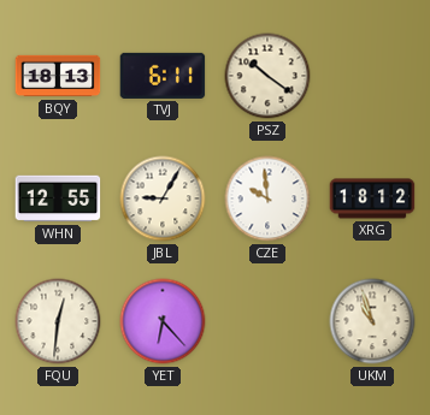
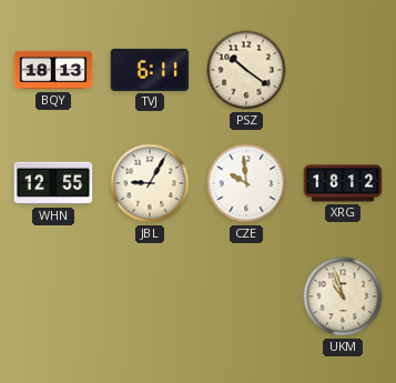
FQU: 12:31 -> none (58, 321)
YET: 6:23 -> none (163, 321)
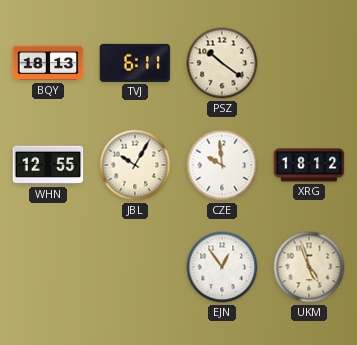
JBL: 9:05 -> 10:05 (135, 165)
EJN: none -> 12:54 (222, 267)
UKM: 10:57 -> 4:57 (309, 267)
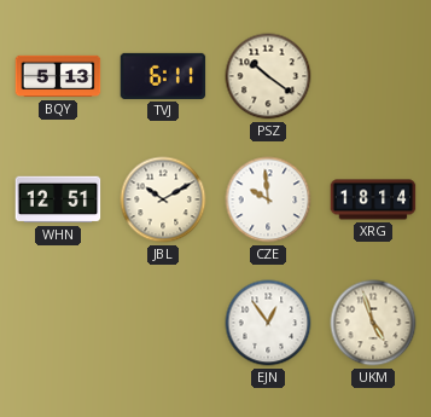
BQY: 18:13 -> 5:13 (58, 76)
WHN: 12:55 -> 12:51 (58, 199)
JBL: 10:05 -> 10:10 (163, 199)
XRG: 18:12 -> 18:14 (373, 199)
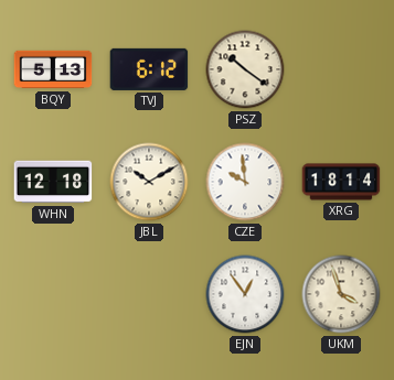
TVJ: 6:11 -> 6:12 (149, 69)
WHN: 12:51 -> 12:18 (53, 182)
UKM: 4:57 -> 3:57 (341, 294)
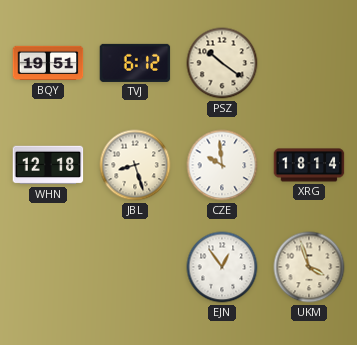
BQY: 5:13 -> 19:51 (48, 63)
JBL: 10:10 -> 8:27 (135, 165)
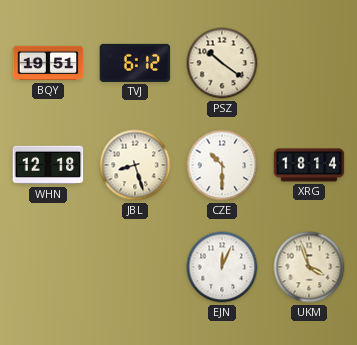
CZE: 9:59 -> 10:30 (222, 165)
EJN: 12:54 -> 12:04 (222, 267)
